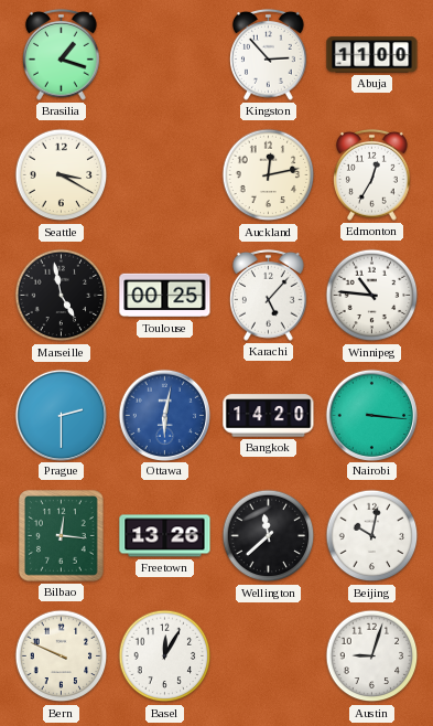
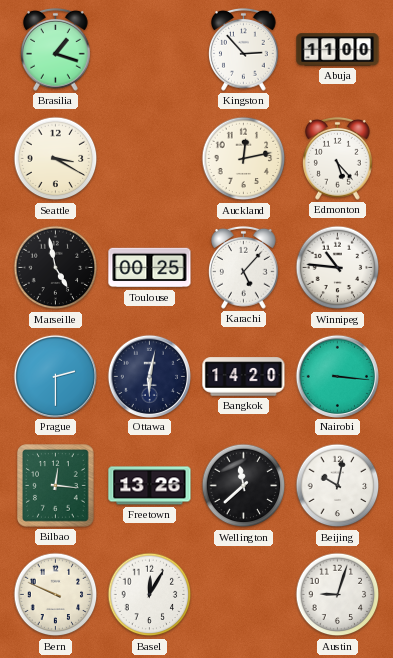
Edmonton: 12:35 -> 5:23 (338, 158)
Ottawa dial: blue -> navy (149, 376)
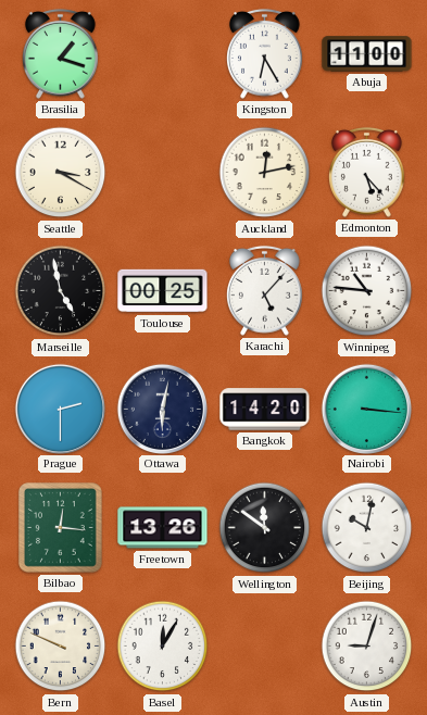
Kingston: 2:53 -> 6:25 (265, 53)
Wellington: 11:38 -> 11:51 (265, 528)
